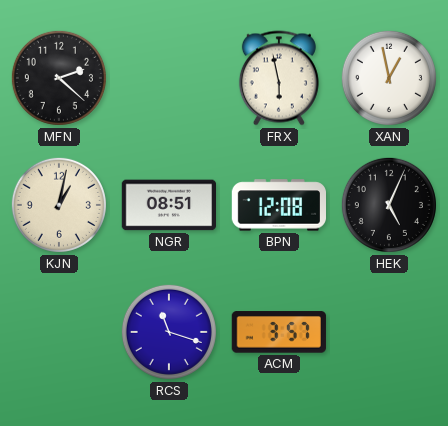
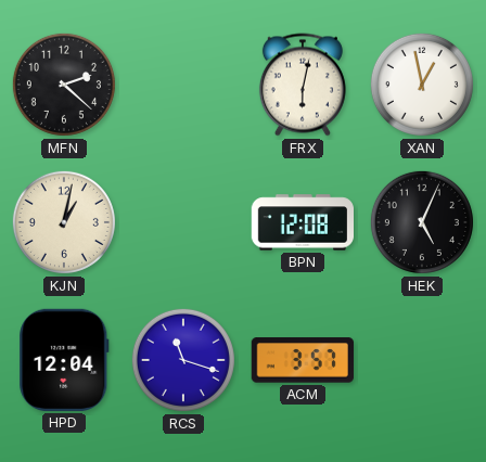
FRX: 5:58 -> 6:02 (303, 85)
NGR: 08:51 -> none (168, 205)
HPD: none -> 12:04 (64, 360)
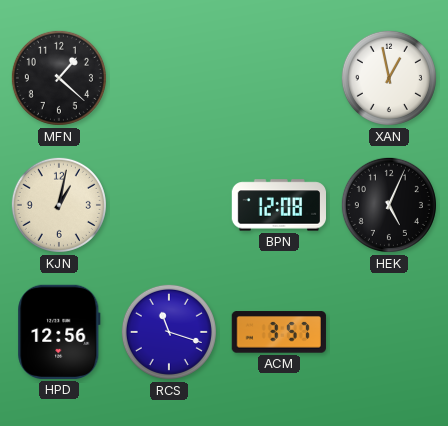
MFN: 2:22 -> 1:22 (59, 78)
FRX: 6:02 -> none (303, 85)
HPD: 12:04 -> 12:56 (59, 332)
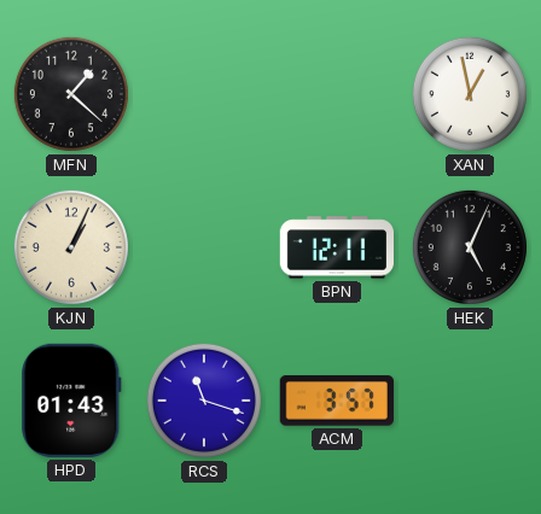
KJN: 1:02 -> 1:04 (71, 247)
BPN: 12:08 -> 12:11 (336, 247)
HPD: 12:56 -> 01:43 (71, 401)
